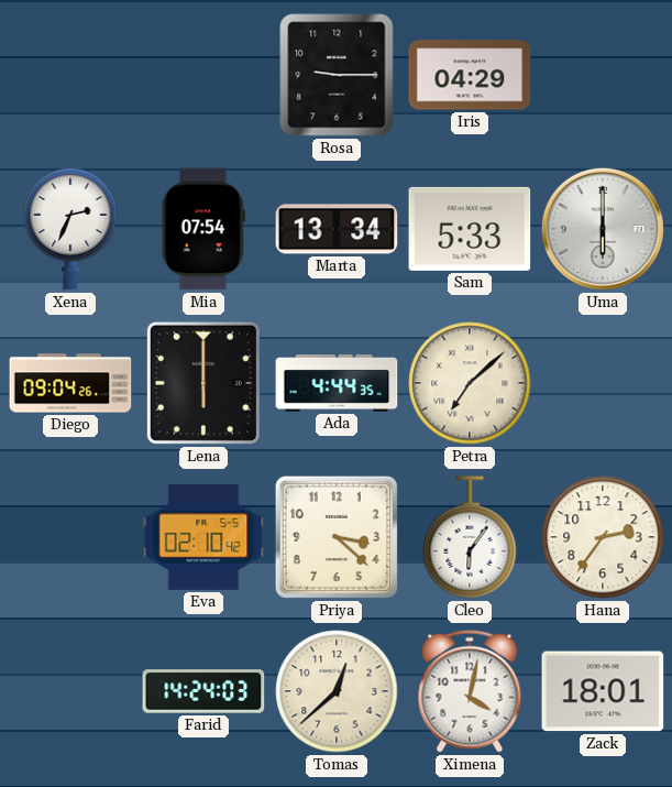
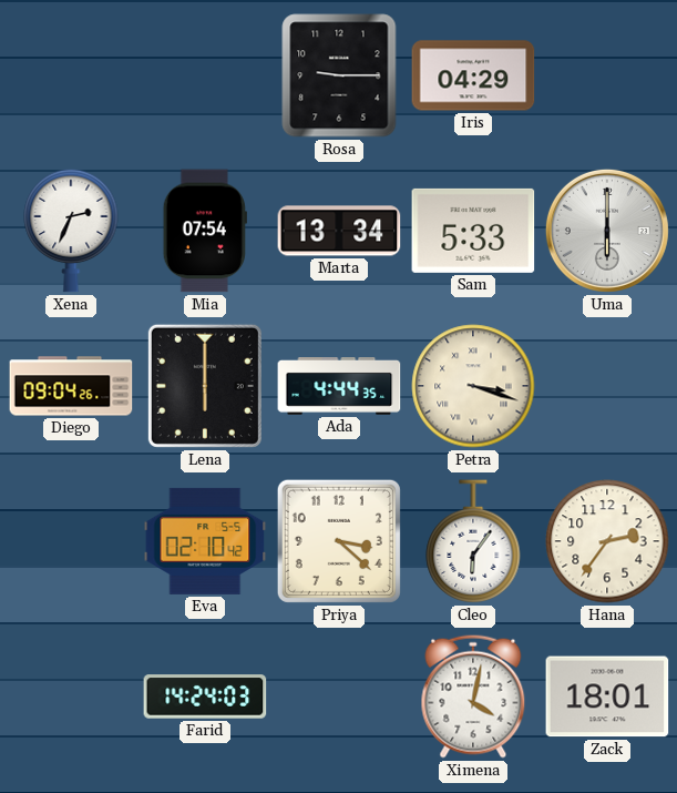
Petra: 7:08 -> 3:18 (473, 386)
Tomas: 12:38 -> none (337, 691)
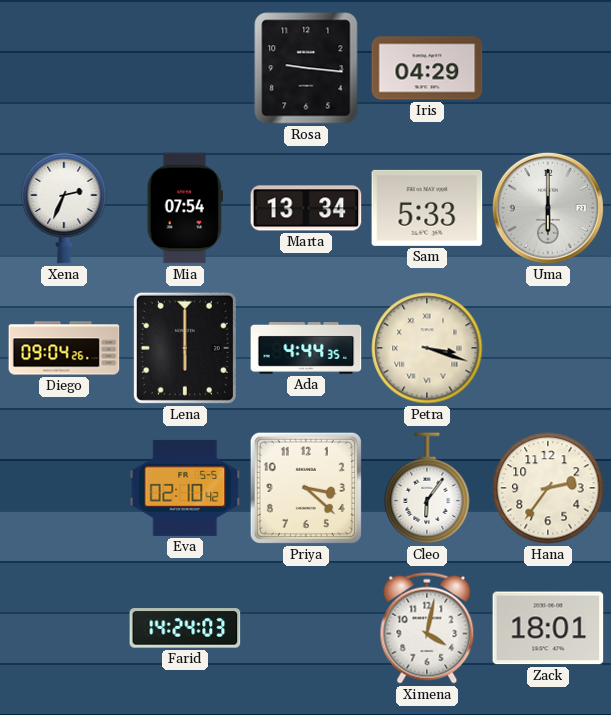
Rosa: 9:15 -> 9:16 (306, 68)
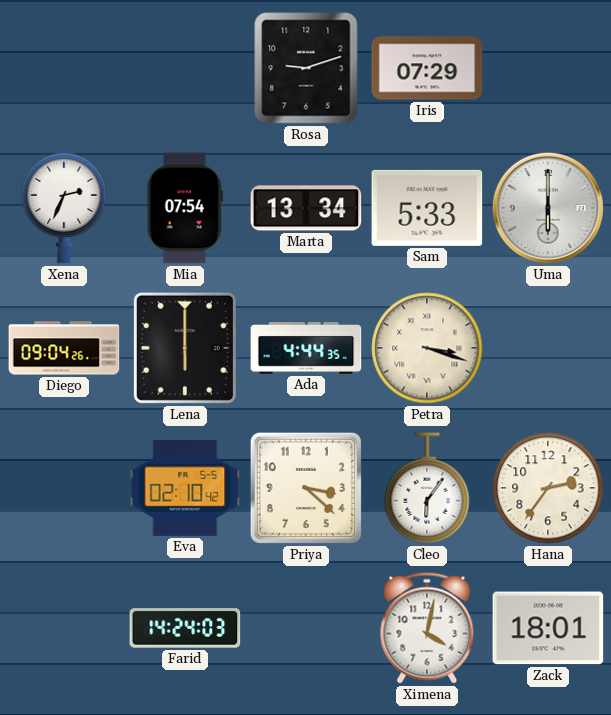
Rosa: 9:16 -> 9:12 (306, 68)
Iris: 04:29 -> 07:29 (427, 68)
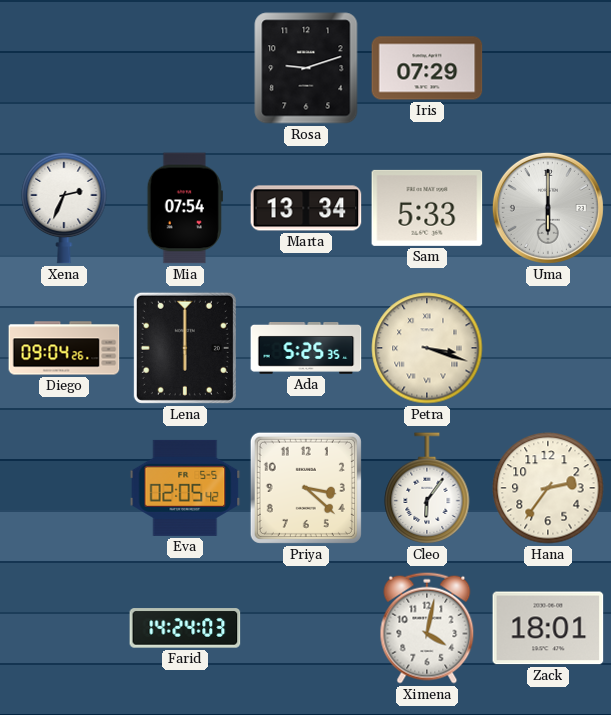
Ada: 4:44 -> 5:25 (306, 349)
Eva: 02:10 -> 02:05 (185, 488)
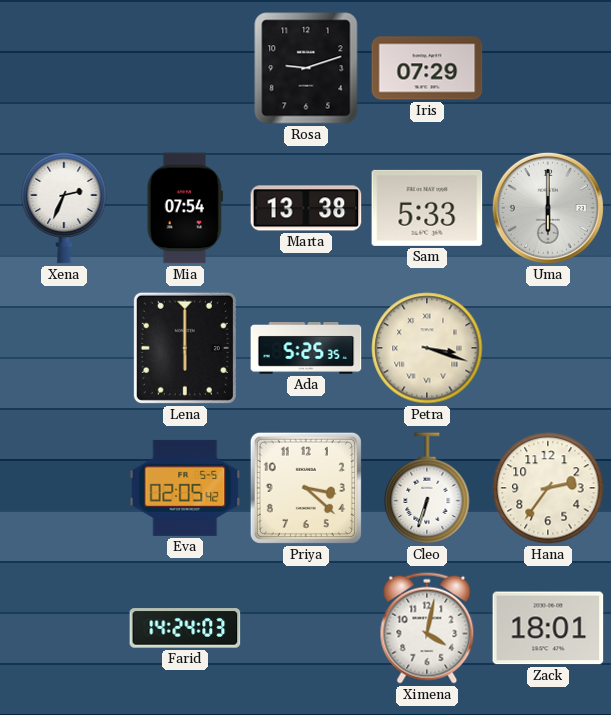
Marta: 13:34 -> 13:38 (306, 208)
Diego: 09:04 -> none (64, 348)
Cleo: 6:06 -> 6:33 (427, 489)
